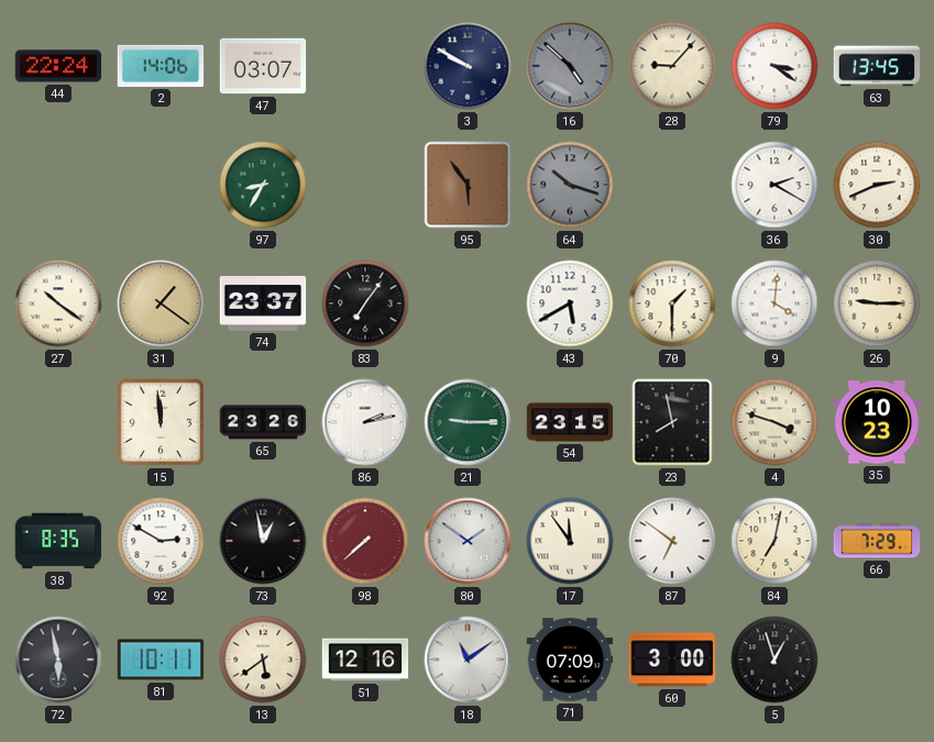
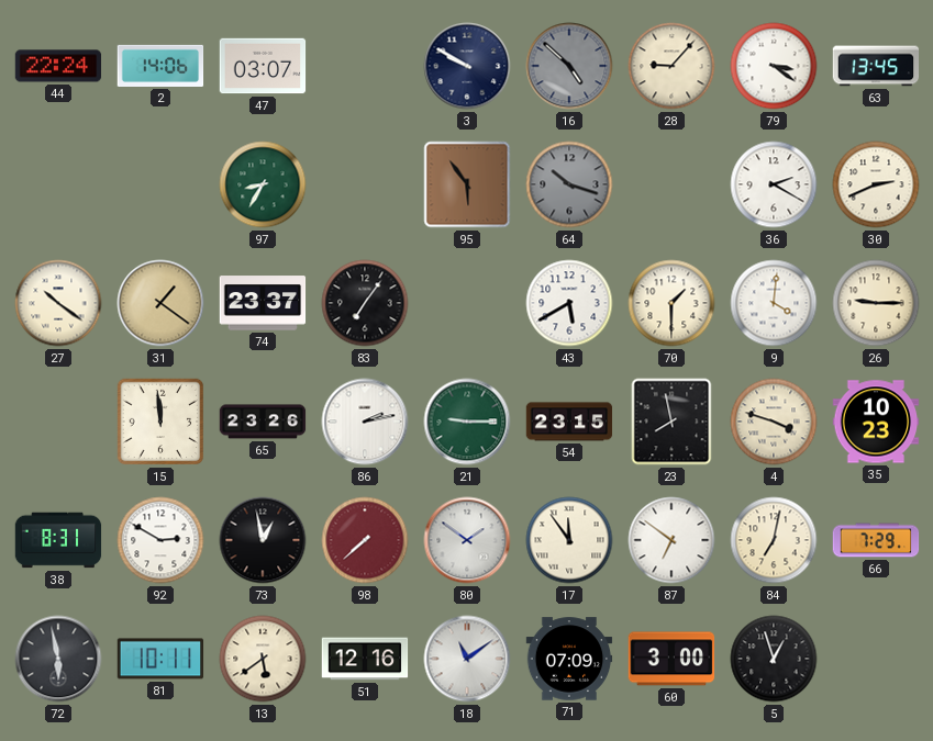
38: 8:35 -> 8:31 (58, 540)
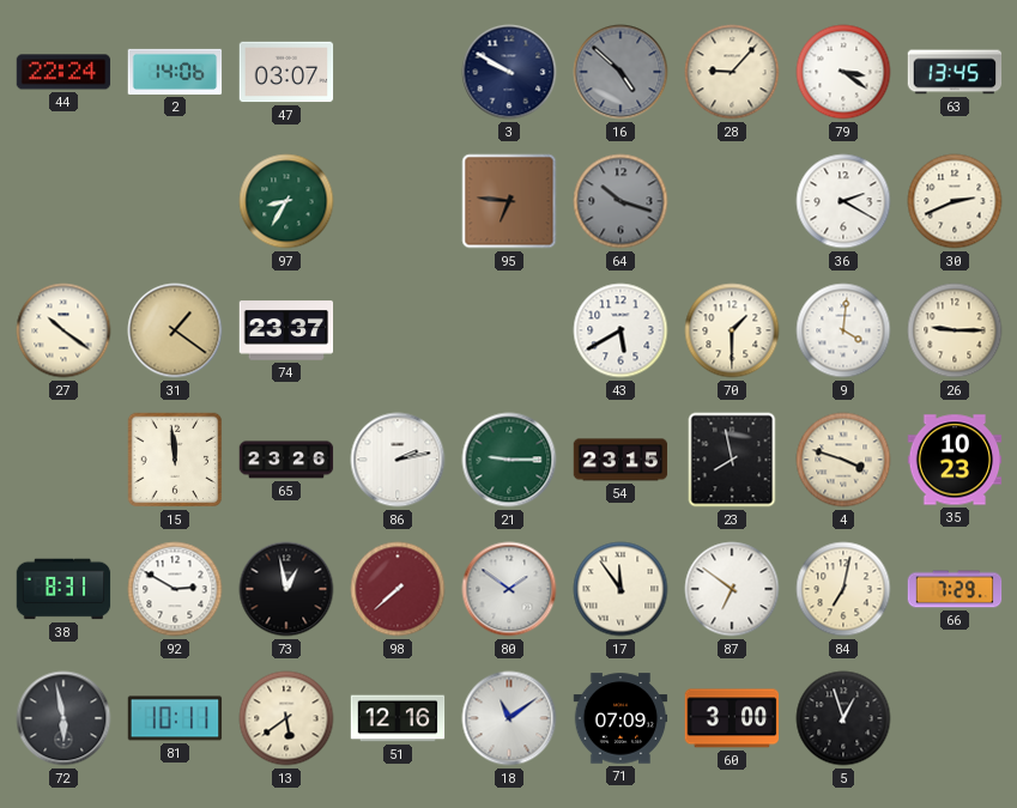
95: 5:54 -> 6:46 (509, 201)
83: 7:06 -> none (365, 303)
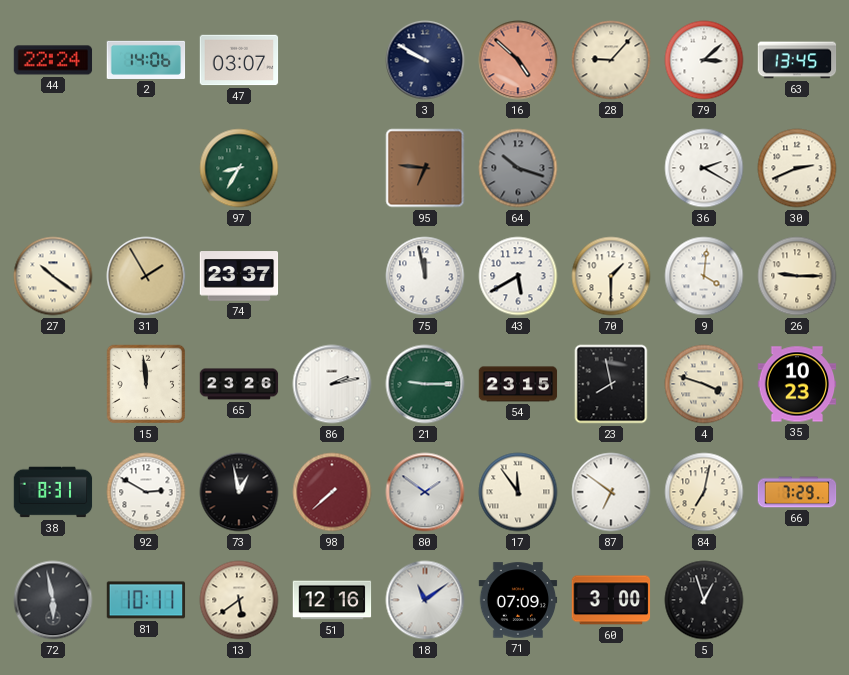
16 dial: grey -> salmon (518, 60)
79: 3:21 -> 3:08 (704, 60)
31: 1:21 -> 1:55 (146, 276)
75: none -> 11:58 (425, 276)
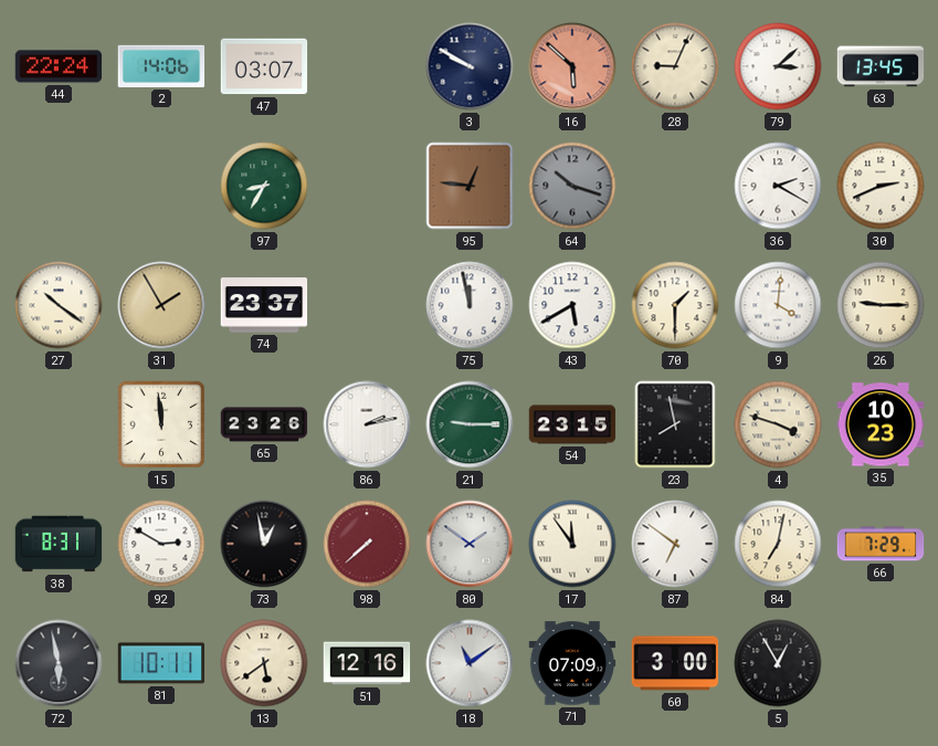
16: 4:52 -> 5:52 (572, 66)
28: 9:07 -> 9:04 (675, 66)
95: 6:46 -> 12:46 (470, 186)
5: 12:57 -> 12:55 (778, 663)
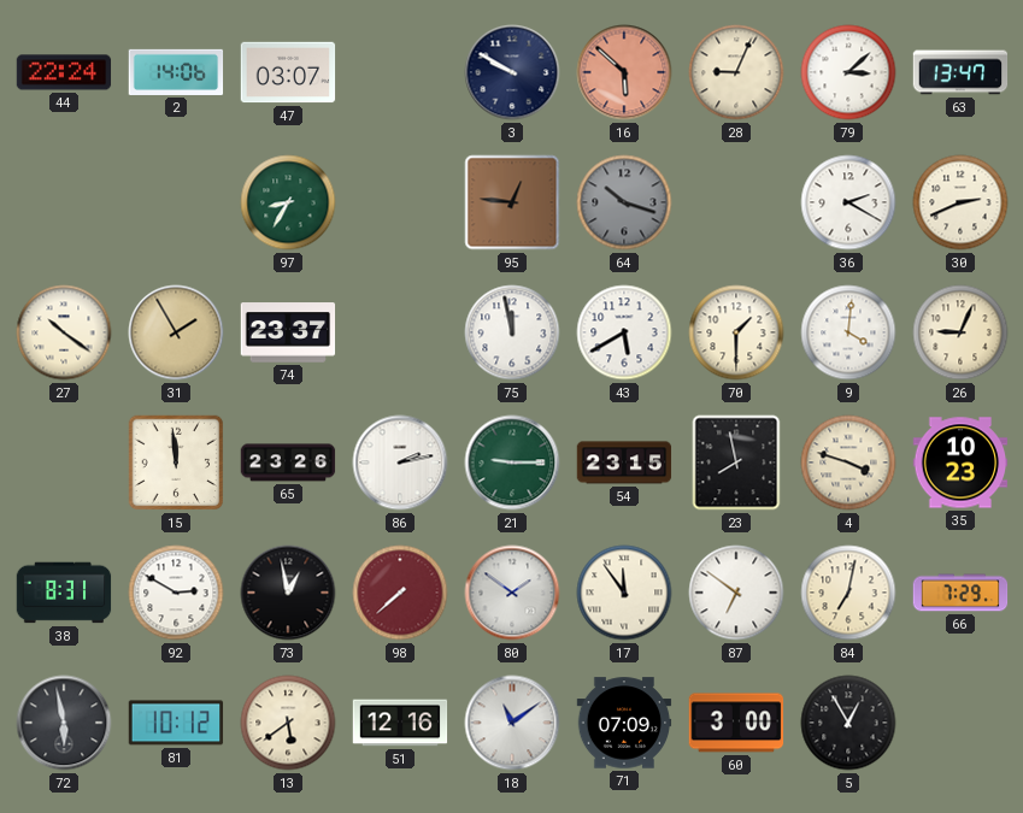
63: 13:45 -> 13:47 (960, 72)
26: 9:15 -> 9:04 (960, 332)
81: 10:11 -> 10:12 (176, 723)
